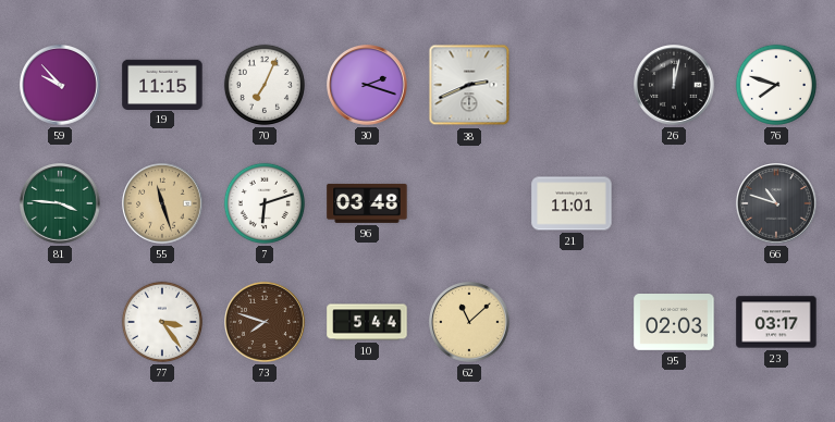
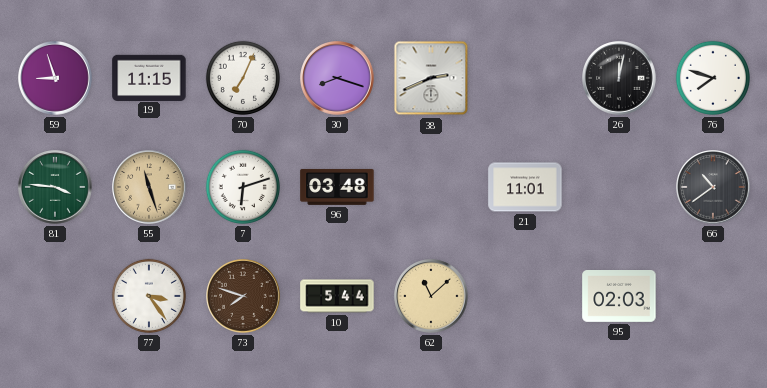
59: 9:53 -> 8:57 (55, 78)
30: 2:18 -> 8:18 (337, 78)
66: 10:48 -> 10:39 (713, 187)
23: 03:17 -> none (776, 322)
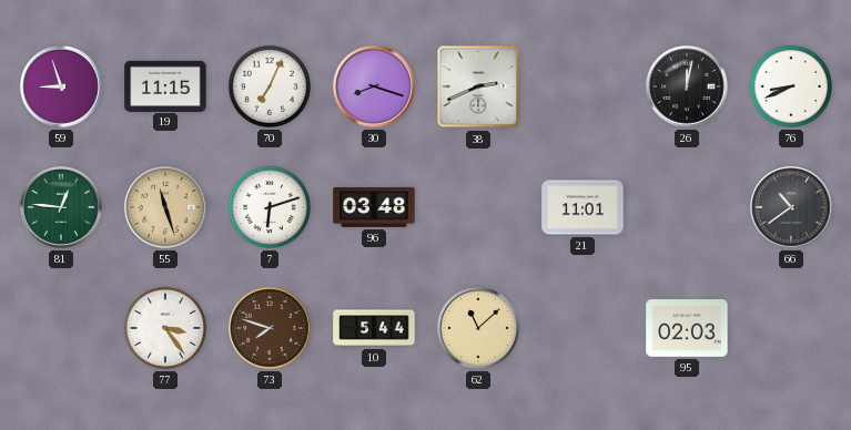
76: 7:48 -> 8:41 (791, 86)
81: 3:46 -> 12:46 (61, 207)
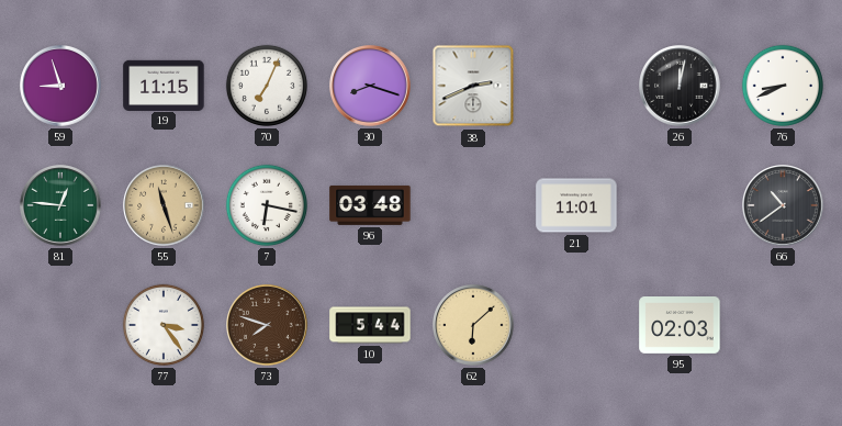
7: 6:12 -> 6:17 (267, 205)
62: 11:08 -> 6:08 (473, 325)
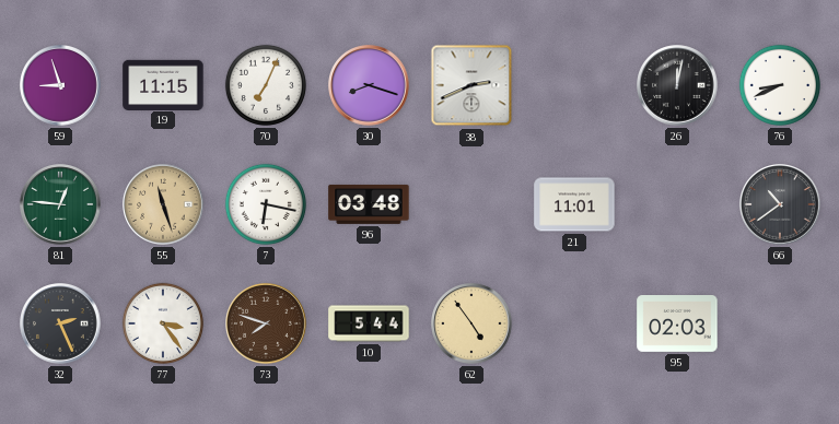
32: none -> 2:26 (60, 323)
62: 6:08 -> 4:54 (471, 323)
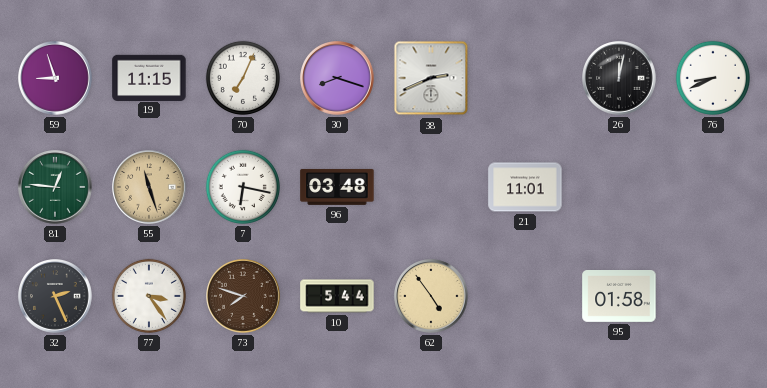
66: 10:39 -> none (780, 204)
95: 02:03 -> 01:58 (619, 297)
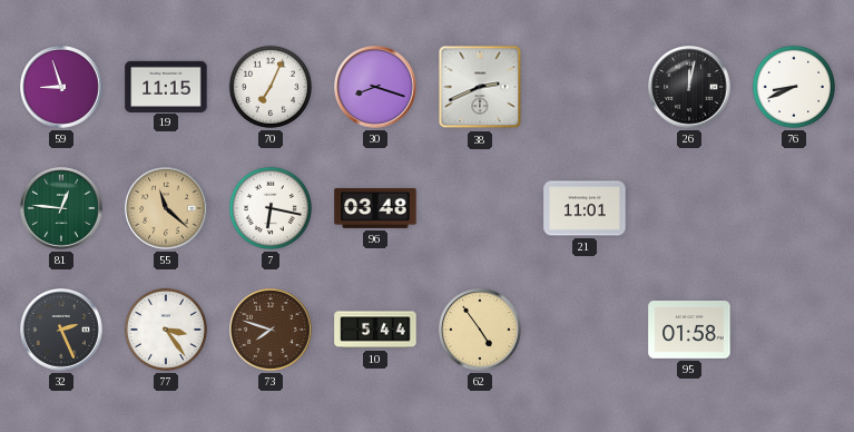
55: 11:27 -> 11:22 (166, 208)
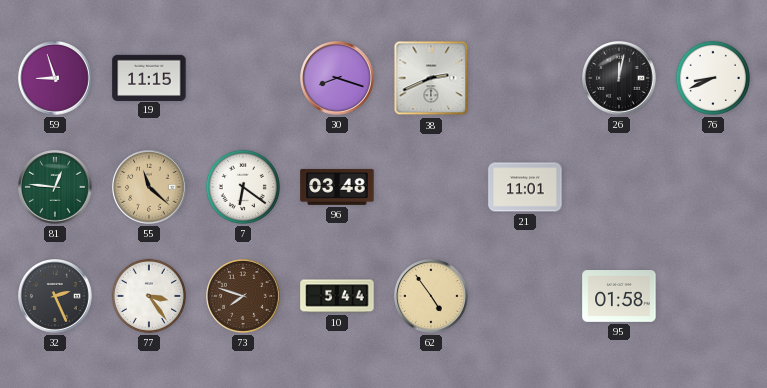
70: 7:04 -> none (271, 87)
7: 6:17 -> 6:21 (243, 187)
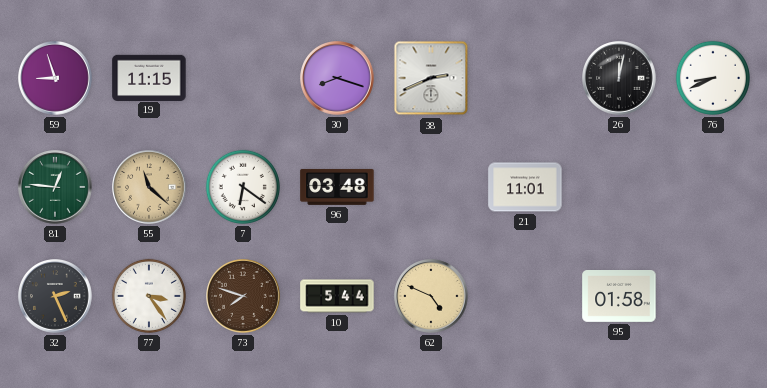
62: 4:54 -> 4:49 (431, 296)
